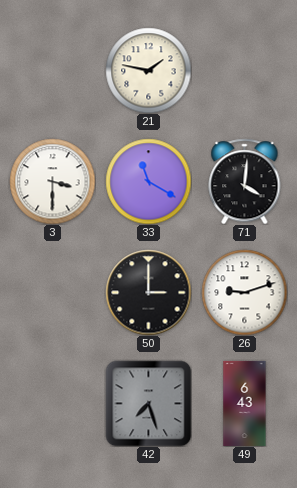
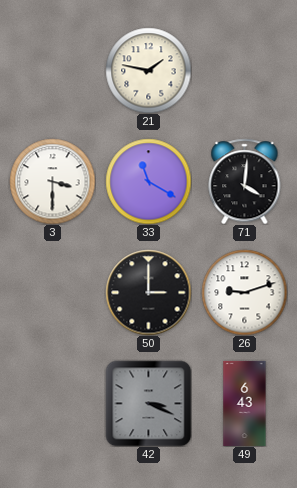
42: 7:27 -> 3:19 (148, 403)
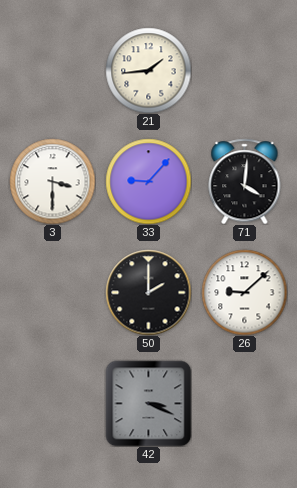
21: 1:47 -> 1:44 (148, 70)
33: 11:20 -> 9:07 (148, 181)
50: 3:00 -> 2:00 (148, 292)
26: 9:12 -> 9:08 (244, 292)
49: 6:43 -> none (245, 403)
